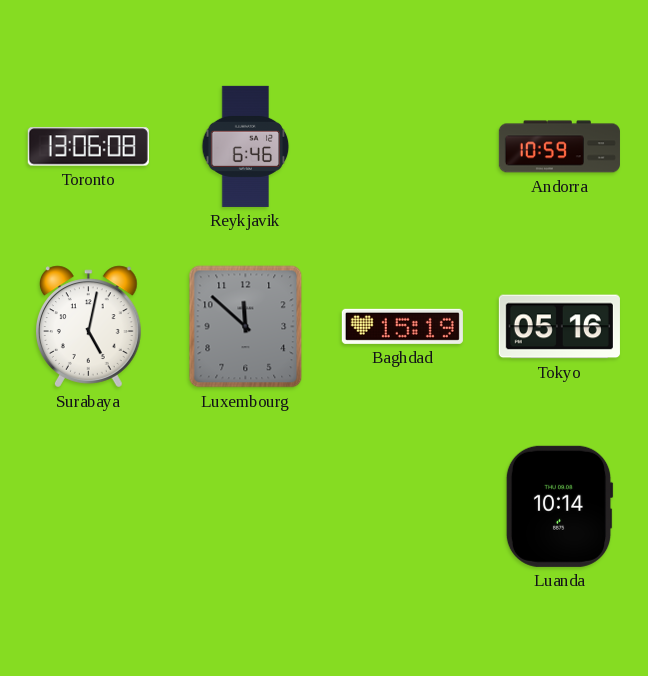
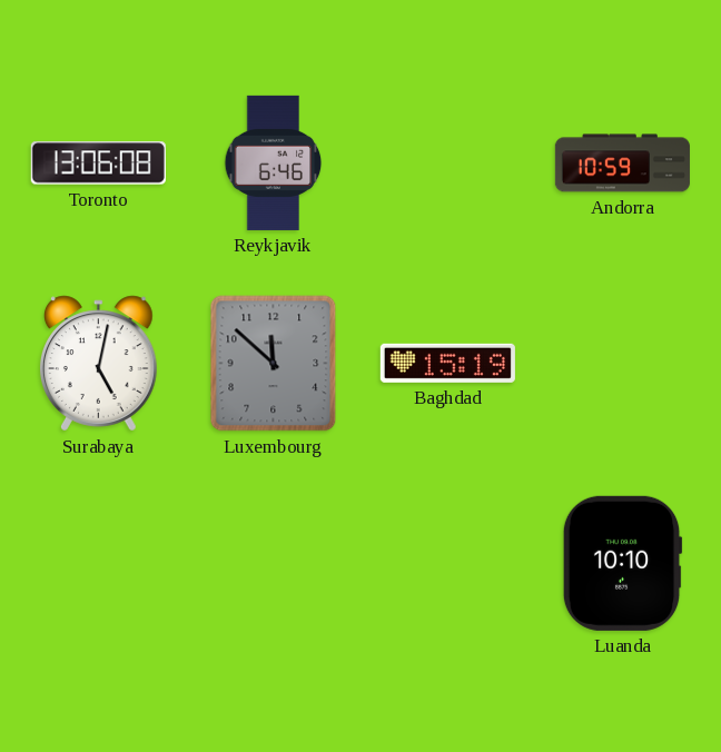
Tokyo: 05:16 -> none (559, 327)
Luanda: 10:14 -> 10:10 (622, 563)
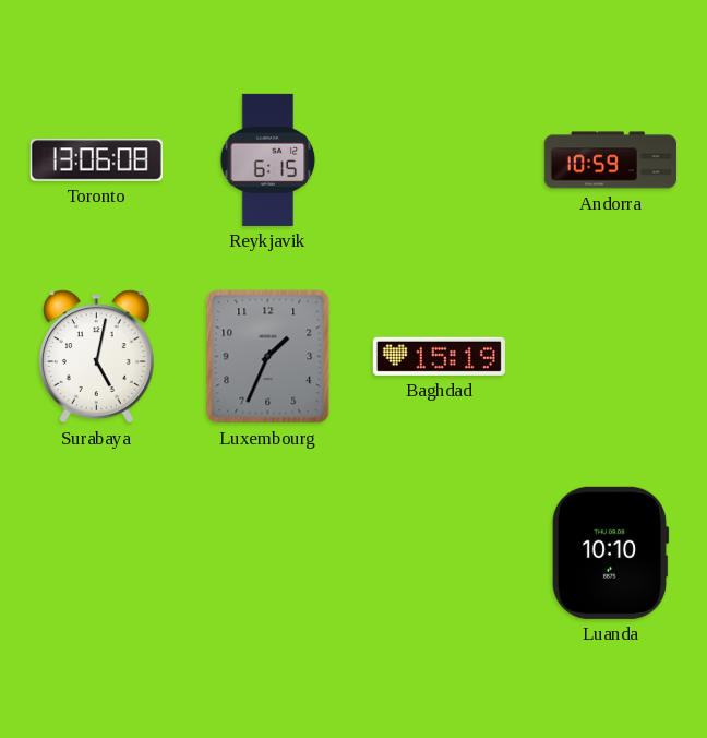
Reykjavik: 6:46 -> 6:15 (268, 159)
Luxembourg: 11:52 -> 1:34 (268, 357)
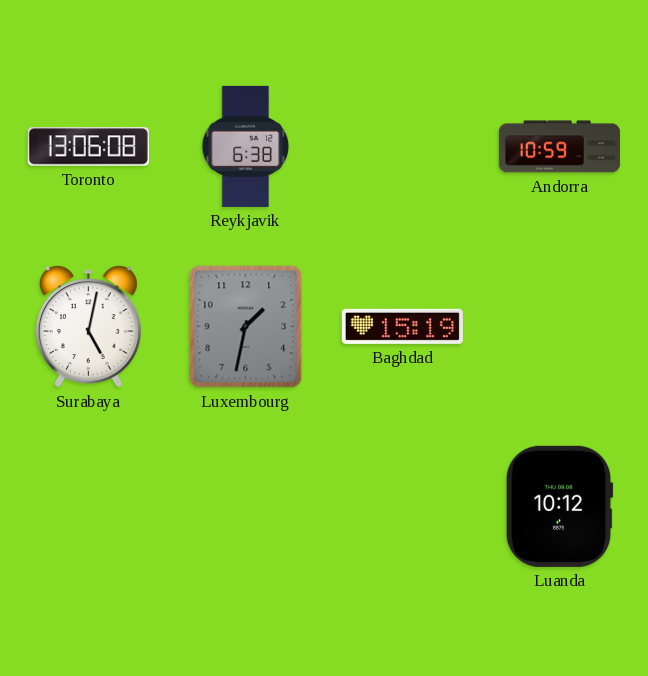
Reykjavik: 6:15 -> 6:38 (246, 146)
Luxembourg: 1:34 -> 1:32 (246, 327)
Luanda: 10:10 -> 10:12 (559, 506)
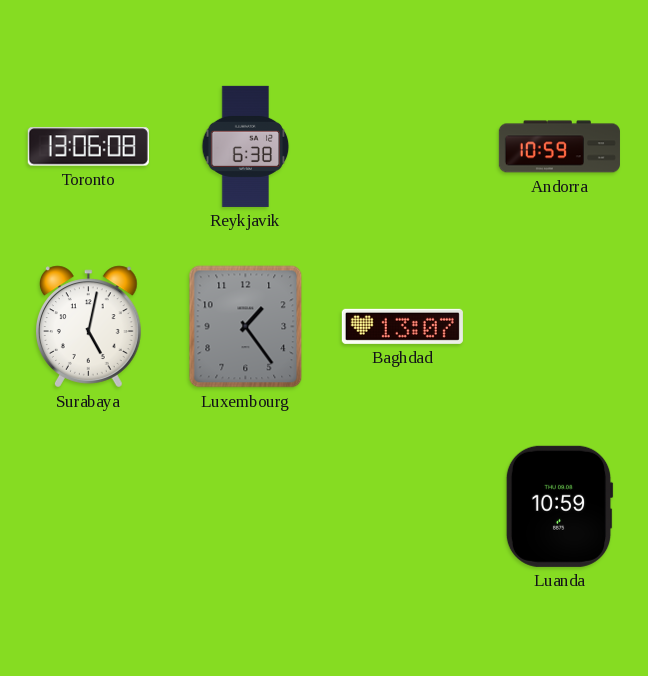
Luxembourg: 1:32 -> 1:24 (246, 327)
Baghdad: 15:19 -> 13:07 (402, 326)
Luanda: 10:12 -> 10:59 (559, 506)
